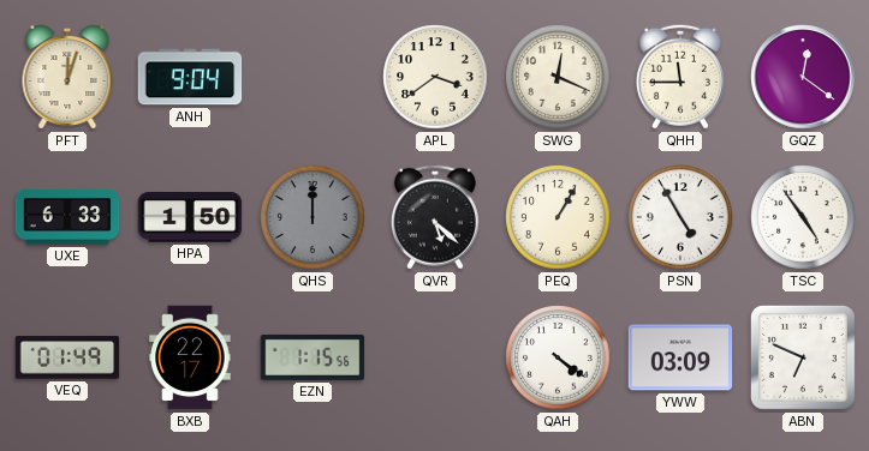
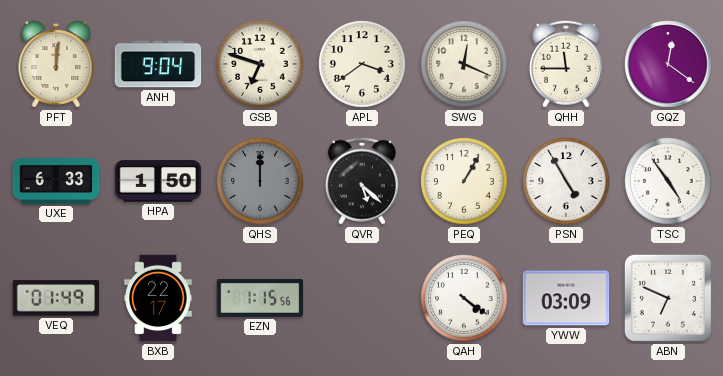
PFT: 12:03 -> 12:01 (56, 64)
GSB: none -> 6:48 (260, 64)
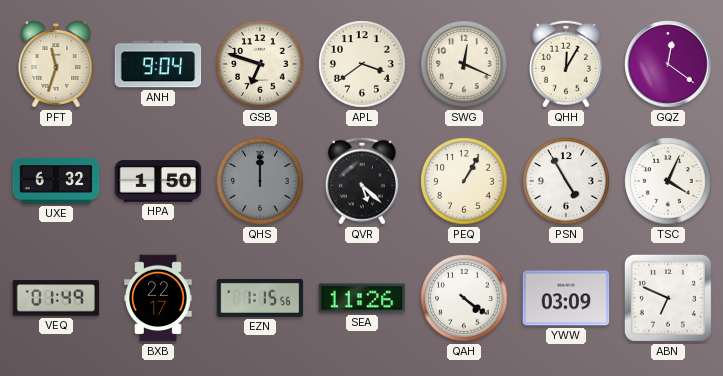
PFT: 12:01 -> 11:33 (56, 64)
QHH: 11:45 -> 12:05 (566, 64)
UXE: 6:33 -> 6:32 (56, 182)
TSC: 4:54 -> 4:04 (668, 181)
SEA: none -> 11:26 (362, 298)
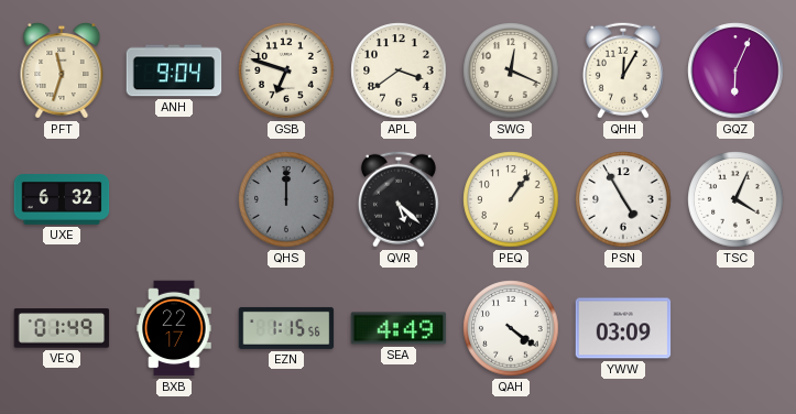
GQZ: 12:21 -> 6:04 (735, 70)
HPA: 1:50 -> none (158, 181)
PEQ: 1:05 -> 1:06 (511, 199)
SEA: 11:26 -> 4:49 (399, 328)
ABN: 6:49 -> none (668, 298)
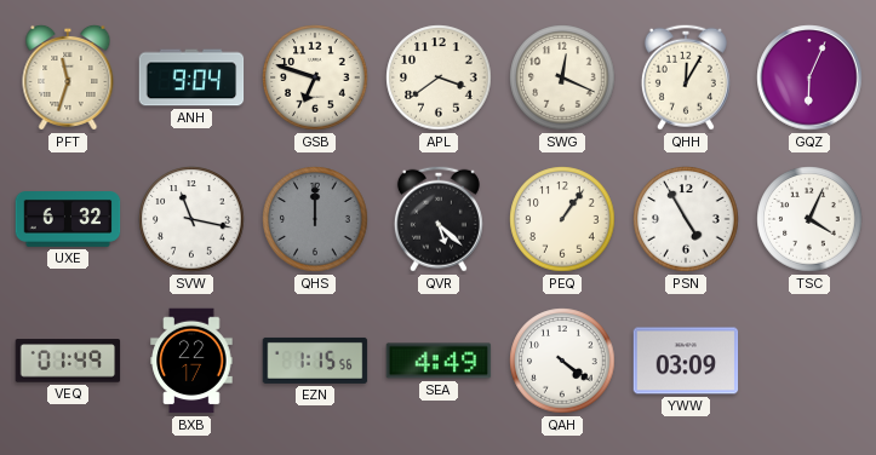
SVW: none -> 11:17 (191, 219)
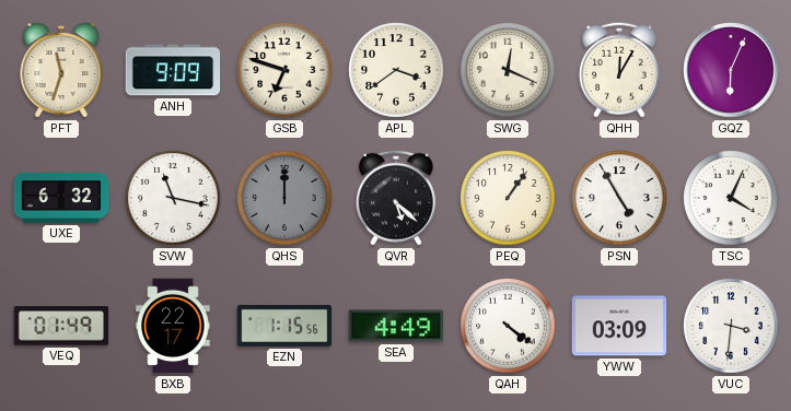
ANH: 9:04 -> 9:09 (173, 70)
VUC: none -> 3:31 (731, 326)
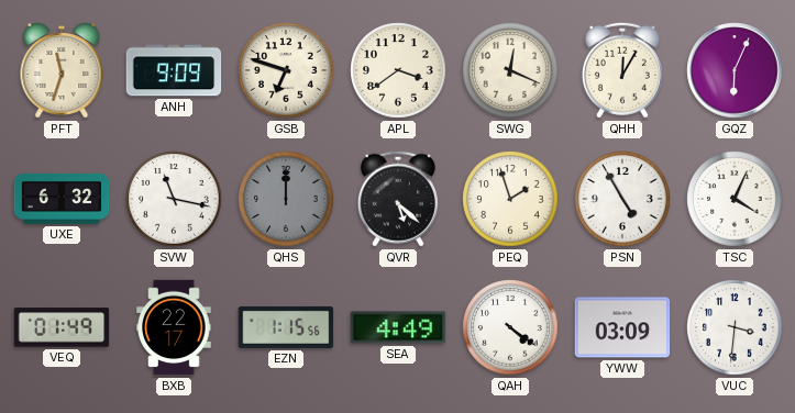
PEQ: 1:06 -> 1:57 (510, 199)
